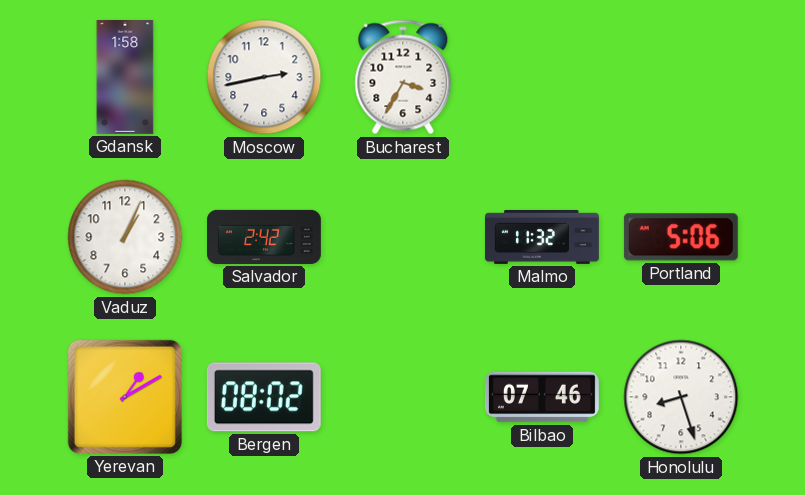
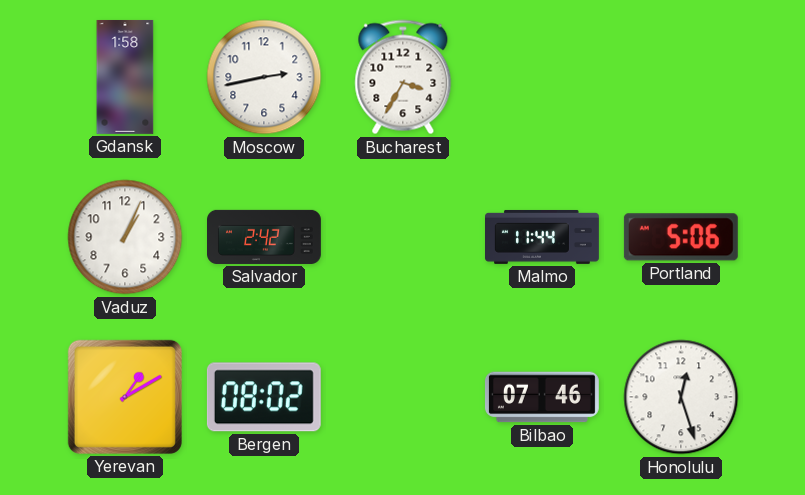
Malmo: 11:32 -> 11:44 (543, 237)
Honolulu: 8:27 -> 12:27 (681, 397)
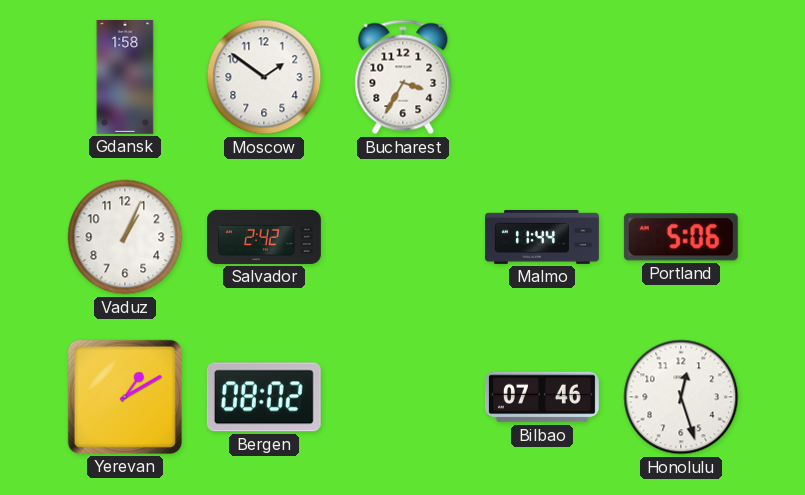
Moscow: 2:43 -> 1:51 (264, 77)
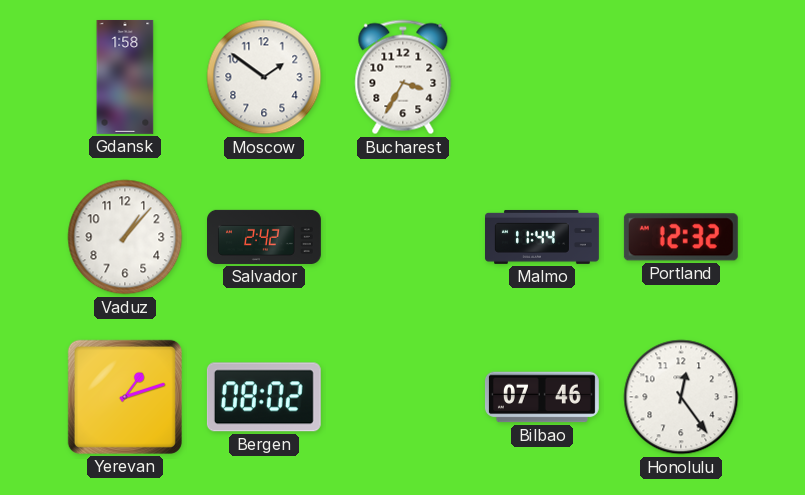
Vaduz: 1:04 -> 1:07 (125, 237)
Portland: 5:06 -> 12:32 (681, 237)
Yerevan: 1:10 -> 1:12 (125, 397)
Honolulu: 12:27 -> 12:24 (681, 397)
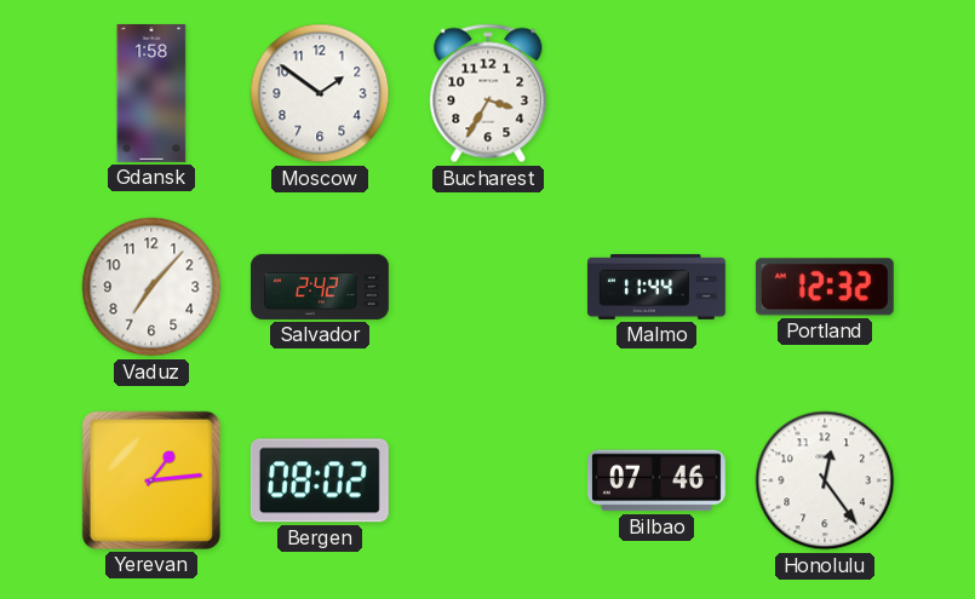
Vaduz: 1:07 -> 7:07 (151, 287)
Yerevan: 1:12 -> 1:14 (151, 480)
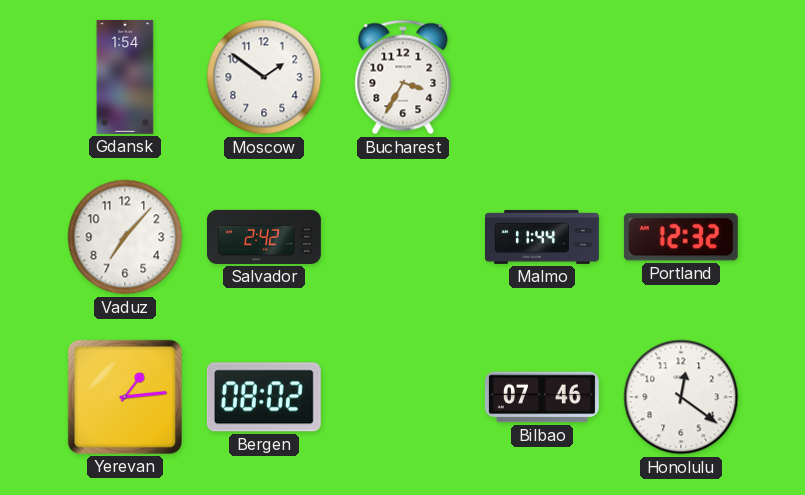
Gdansk: 1:58 -> 1:54 (125, 77)
Honolulu: 12:24 -> 12:21 (681, 397)
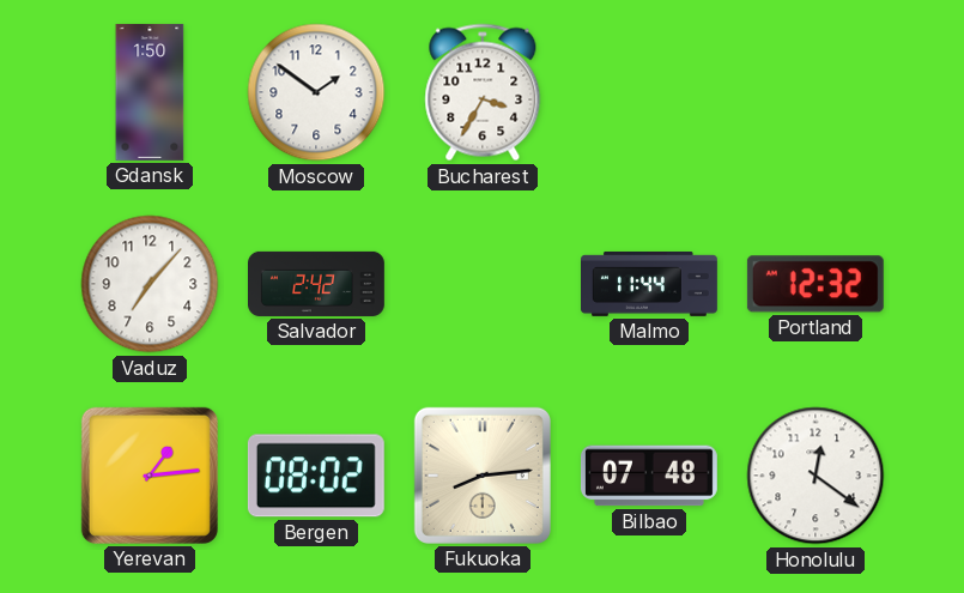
Gdansk: 1:54 -> 1:50 (150, 92)
Fukuoka: none -> 8:14 (483, 476)
Bilbao: 07:46 -> 07:48 (649, 476)
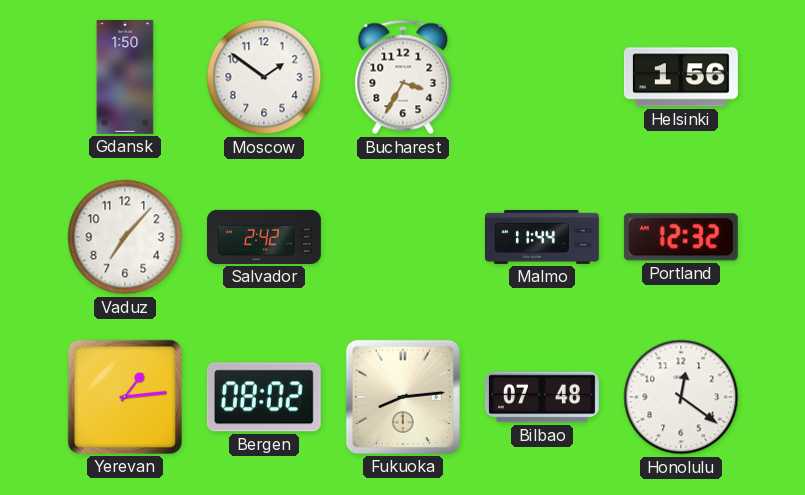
Helsinki: none -> 1:56 (681, 77)
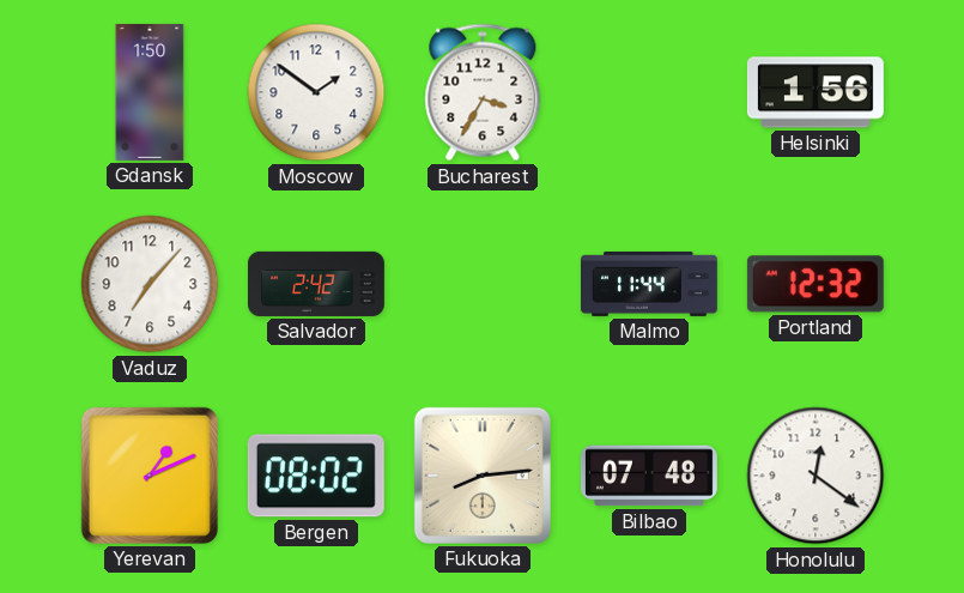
Yerevan: 1:14 -> 1:11 (150, 476)
